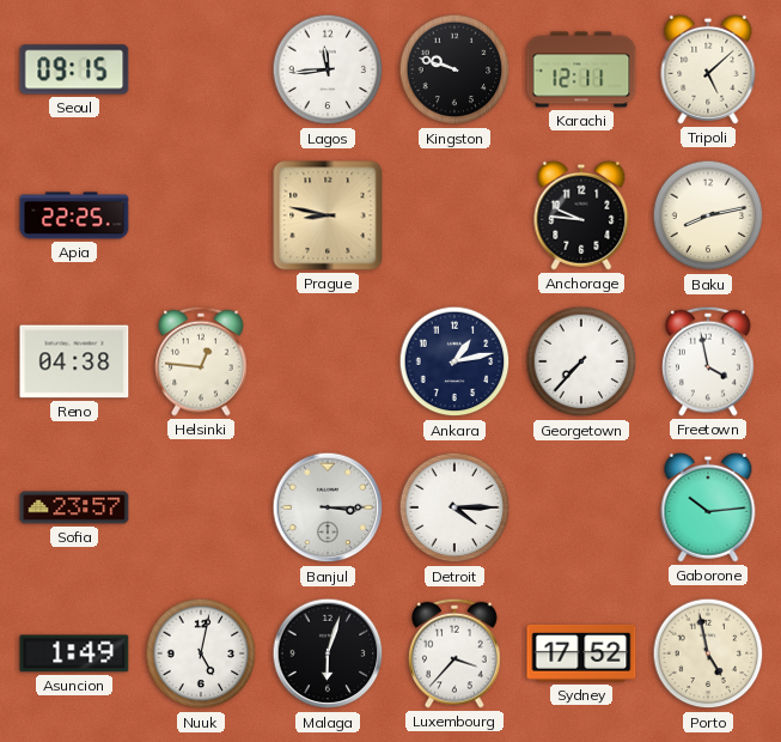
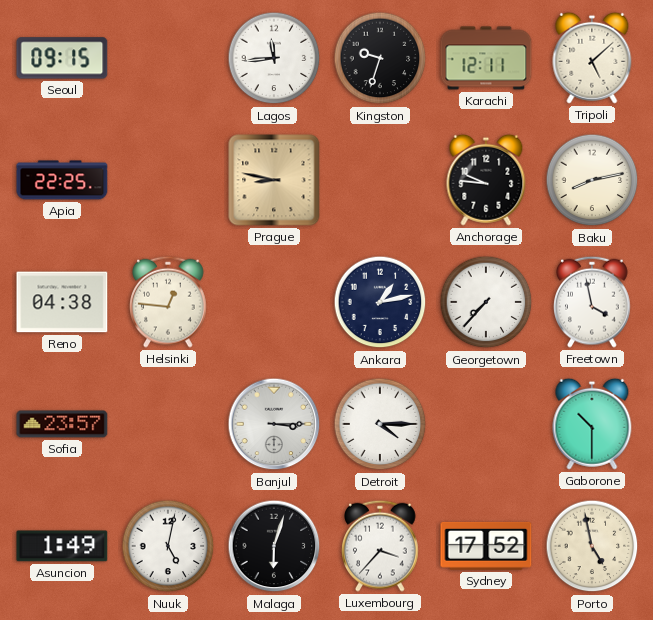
Kingston: 9:48 -> 9:33 (380, 58)
Gaborone: 10:14 -> 10:30 (592, 424)
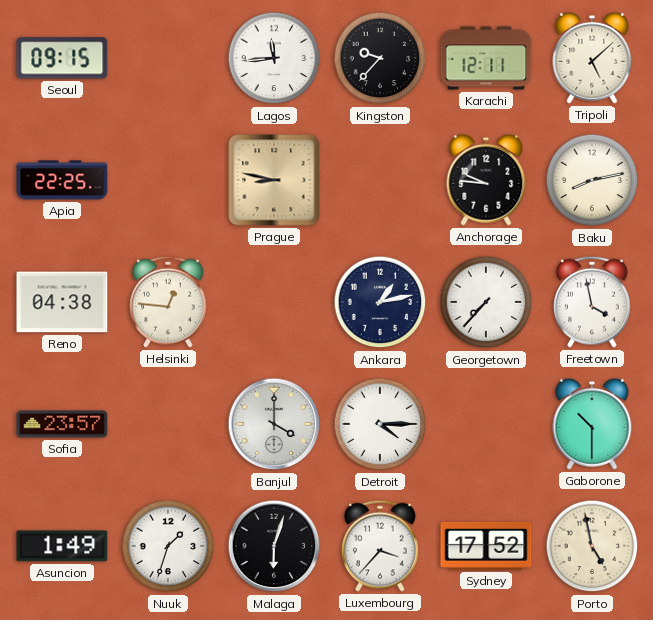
Kingston: 9:33 -> 9:37 (380, 58)
Banjul: 3:15 -> 4:00 (274, 424)
Nuuk: 5:02 -> 1:33 (168, 546)
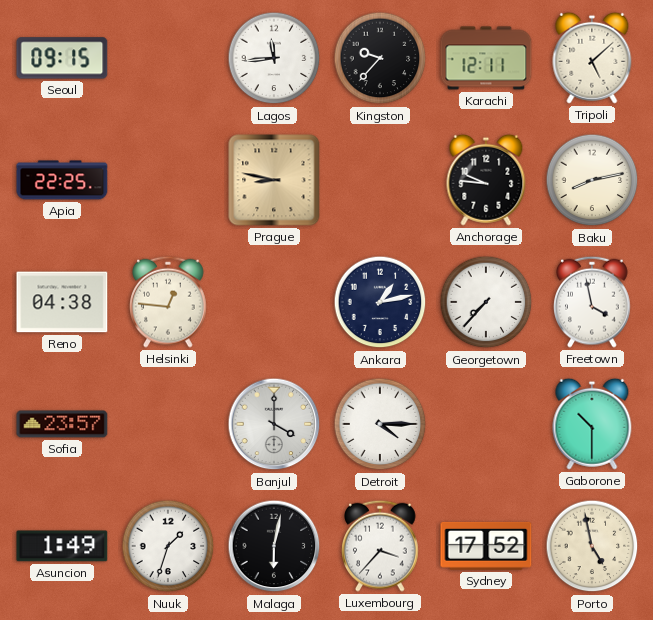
Malaga: 6:03 -> 6:02 (274, 546)
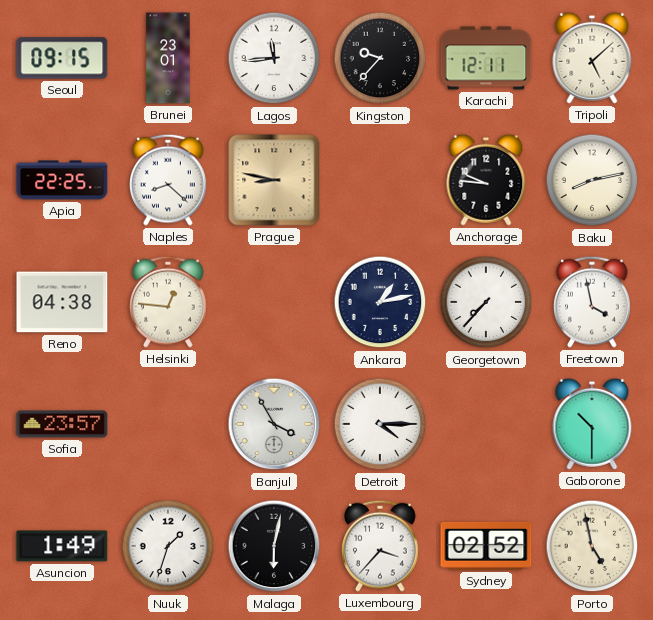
Brunei: none -> 23:01 (168, 58)
Naples: none -> 8:22 (168, 180)
Banjul: 4:00 -> 3:55 (274, 424)
Sydney: 17:52 -> 02:52 (486, 546)
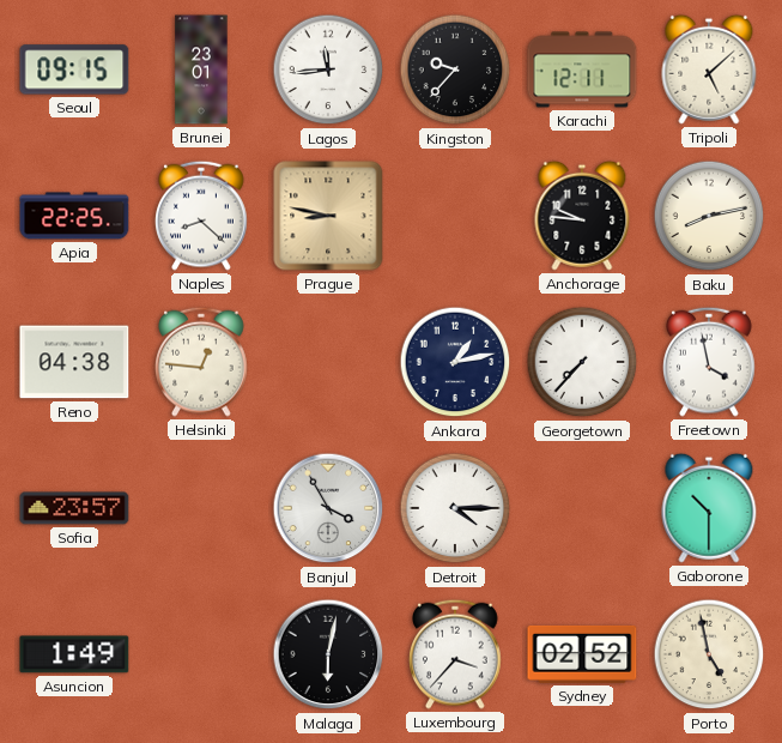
Nuuk: 1:33 -> none (168, 546)
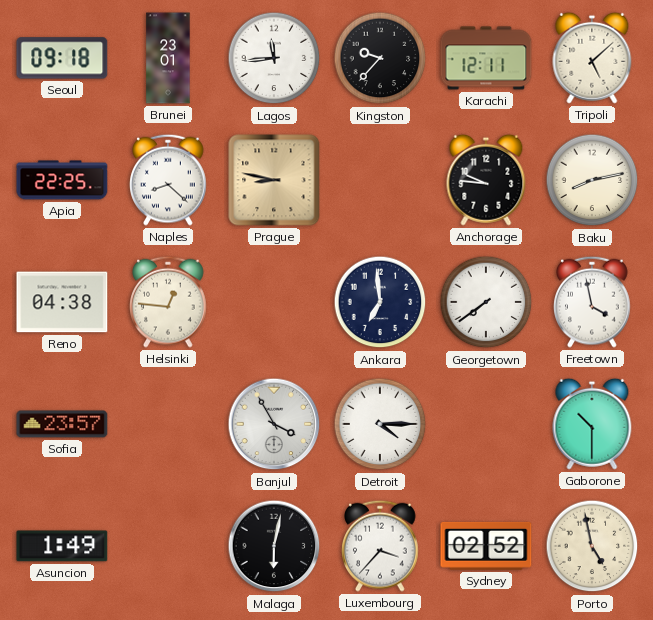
Seoul: 09:15 -> 09:18 (62, 58)
Ankara: 1:13 -> 6:59 (380, 302)
Georgetown: 7:37 -> 7:39 (486, 302)
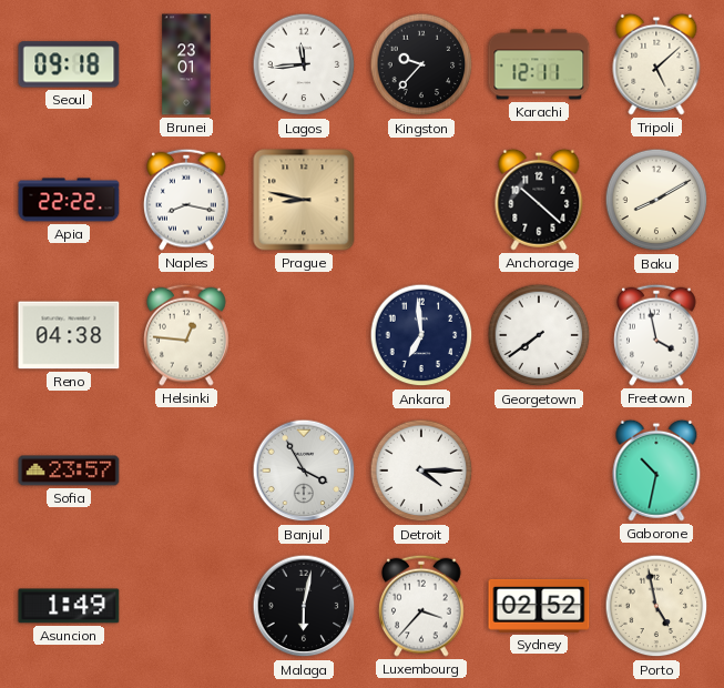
Apia: 22:25 -> 22:22 (69, 200)
Naples: 8:22 -> 8:17 (186, 200)
Anchorage: 9:46 -> 10:22 (539, 200)
Baku: 8:13 -> 8:10 (656, 200)
Gaborone: 10:30 -> 10:32 (656, 471)
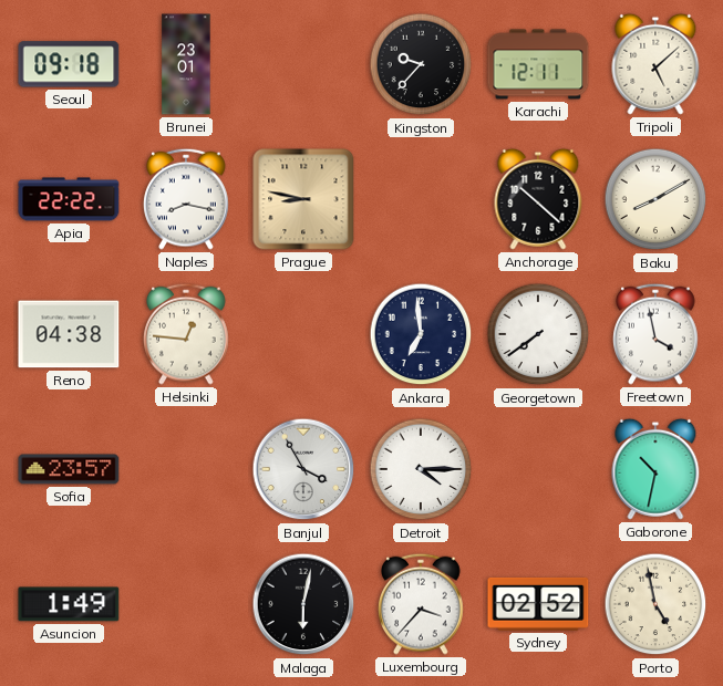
Lagos: 11:44 -> none (304, 64)
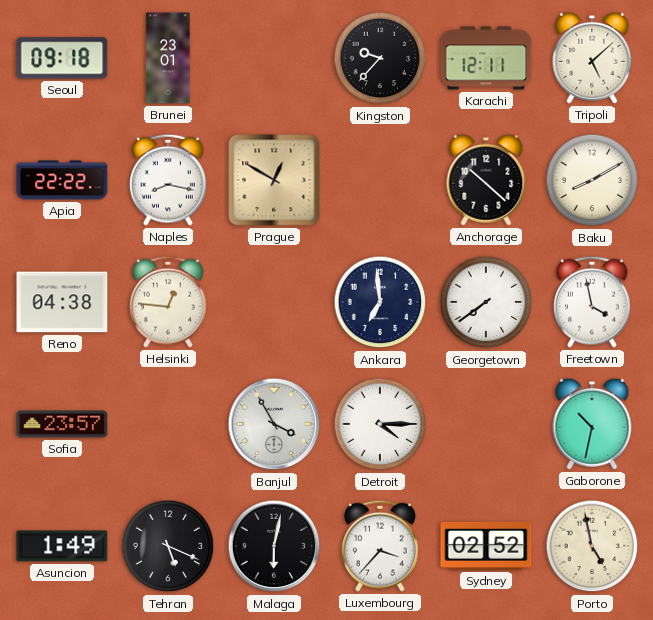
Prague: 8:47 -> 12:50 (274, 180)
Tehran: none -> 5:19 (168, 546)
